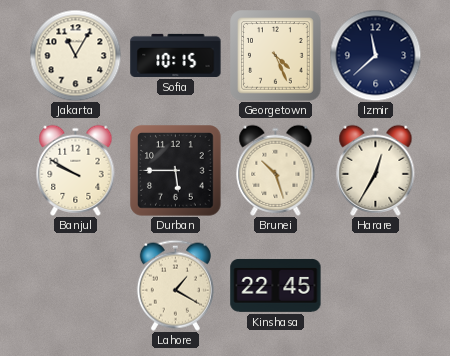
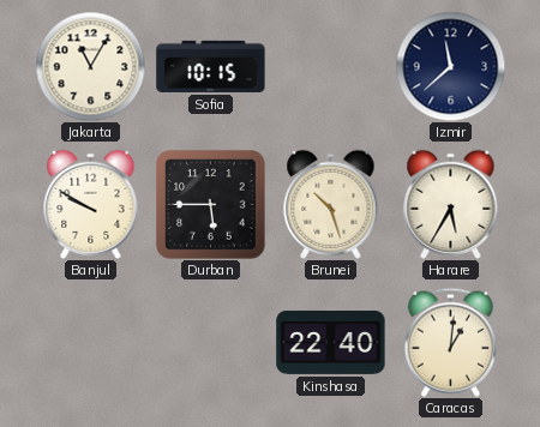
Georgetown: 4:26 -> none (276, 56)
Harare: 12:35 -> 5:35 (451, 204)
Lahore: 1:20 -> none (175, 285)
Kinshasa: 22:45 -> 22:40 (331, 342)
Caracas: none -> 1:01 (450, 342)
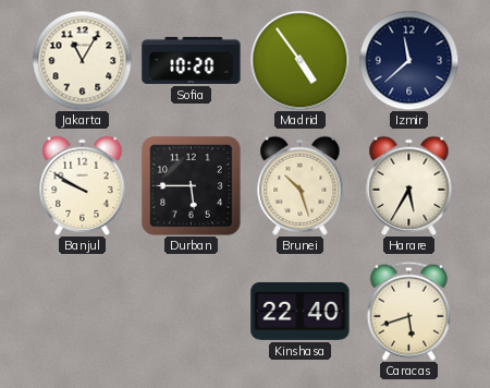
Sofia: 10:15 -> 10:20 (192, 60)
Madrid: none -> 4:54 (299, 60)
Caracas: 1:01 -> 5:42 (408, 311)
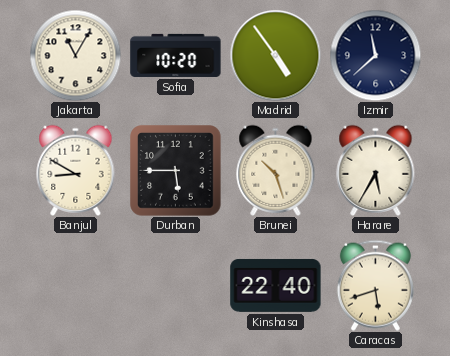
Banjul: 9:50 -> 8:50 (76, 170)
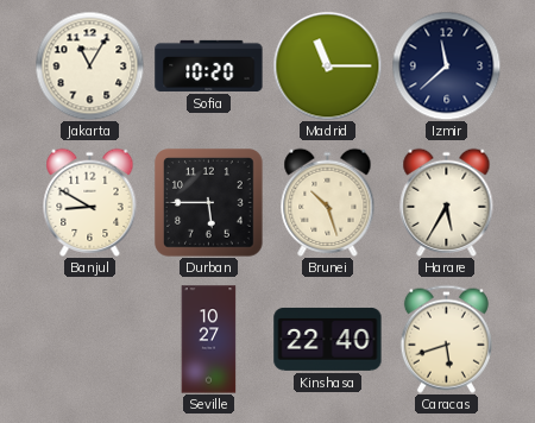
Madrid: 4:54 -> 11:15 (327, 65)
Seville: none -> 10:27 (209, 340)
